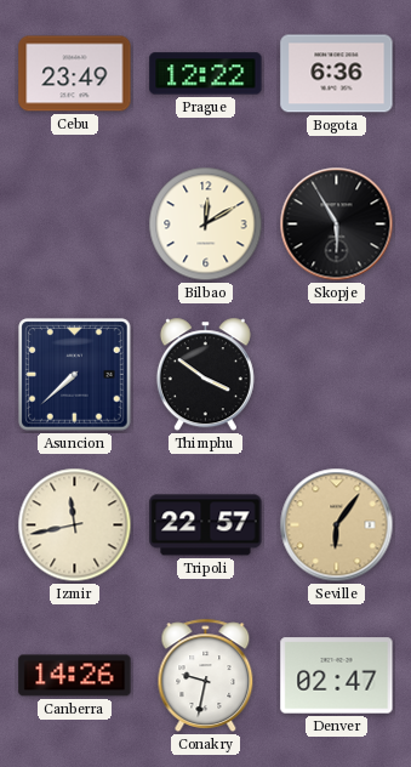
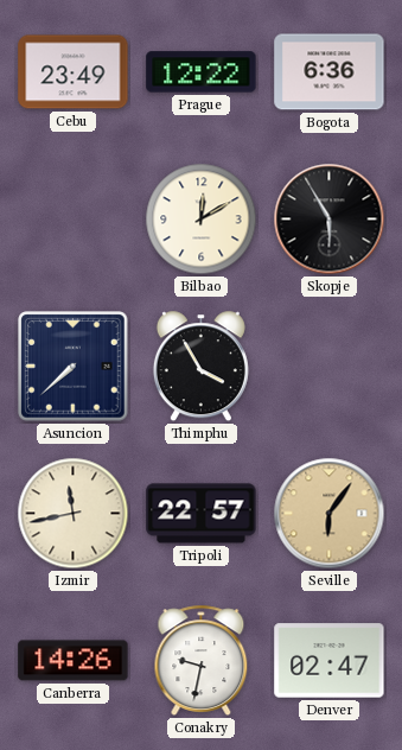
Thimphu: 3:51 -> 3:55 (200, 367)
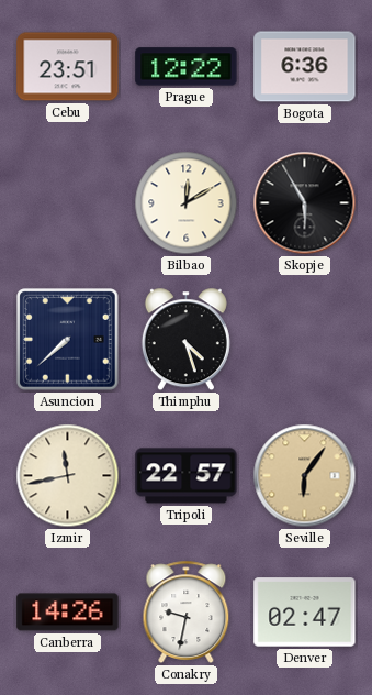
Cebu: 23:49 -> 23:51 (68, 67)
Thimphu: 3:55 -> 4:27 (185, 340)
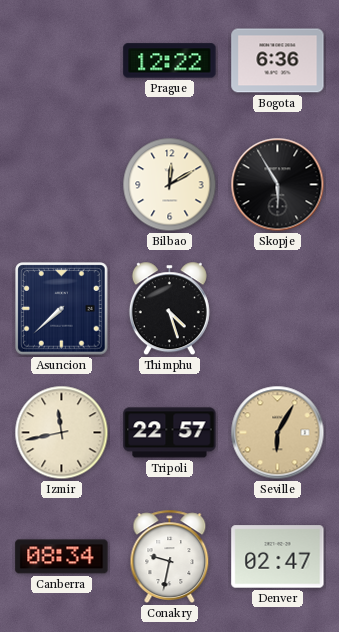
Cebu: 23:51 -> none (68, 67)
Seville: 6:06 -> 6:05 (278, 433)
Canberra: 14:26 -> 08:34 (62, 557)
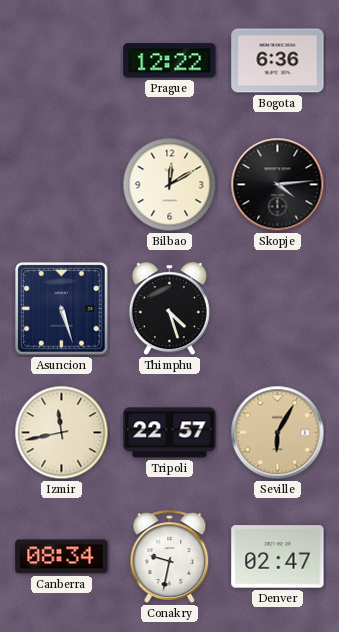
Skopje: 5:55 -> 4:14 (278, 185)
Asuncion: 7:38 -> 5:27 (62, 309)
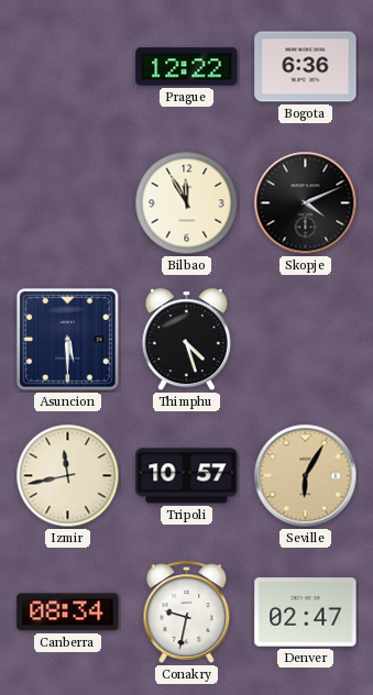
Bilbao: 12:10 -> 11:55 (187, 203)
Skopje: 4:14 -> 4:11 (306, 203)
Asuncion: 5:27 -> 5:30 (68, 340)
Tripoli: 22:57 -> 10:57 (187, 476)
